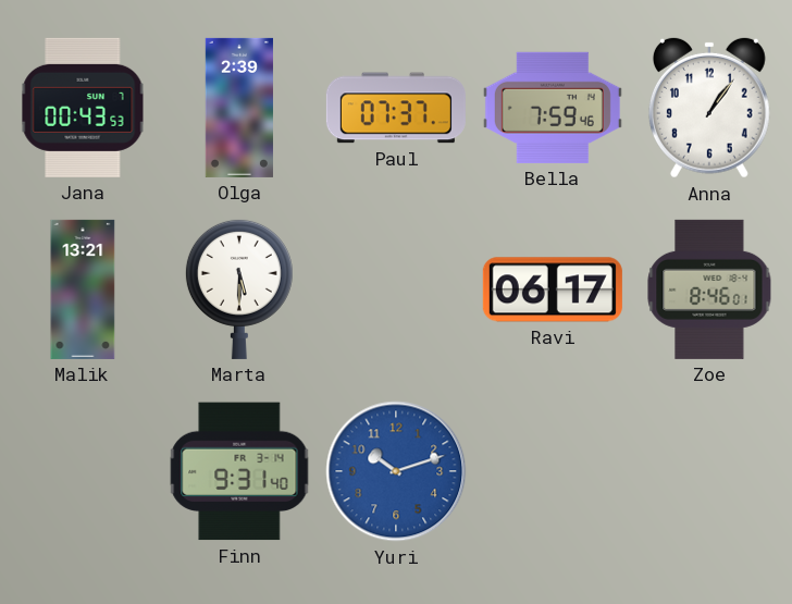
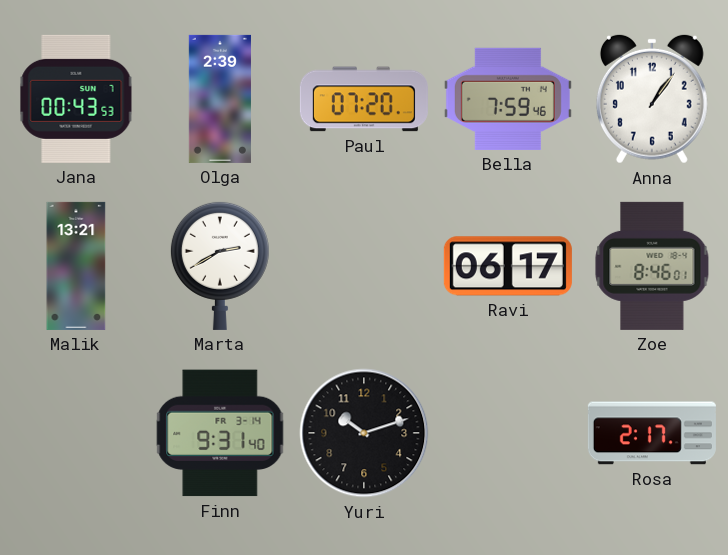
Paul: 07:37 -> 07:20 (364, 99)
Marta: 5:30 -> 2:40 (220, 265)
Yuri dial: blue -> black (364, 433)
Rosa: none -> 2:17 (652, 433)
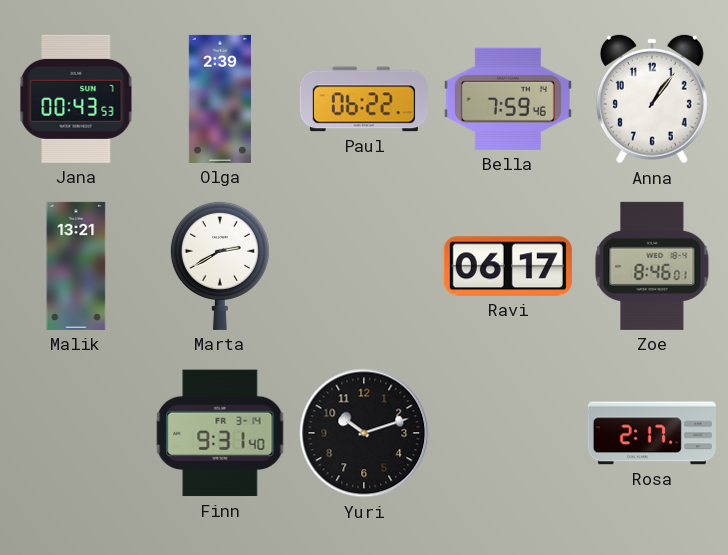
Paul: 07:20 -> 06:22 (364, 99)
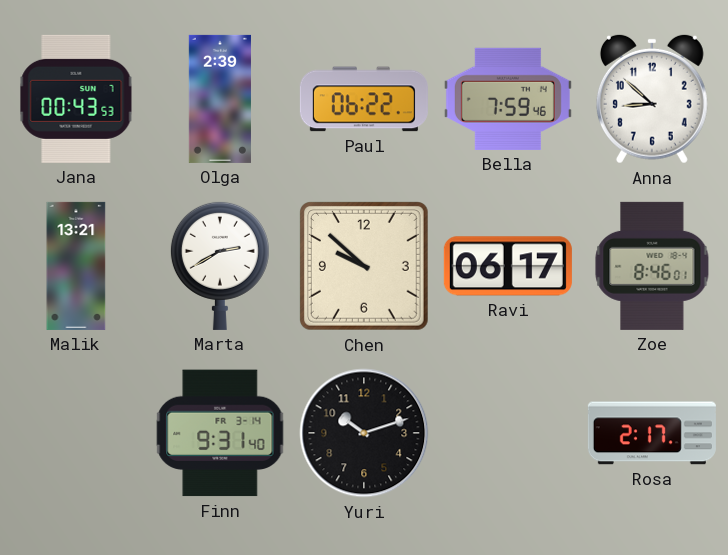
Anna: 1:06 -> 8:52 (652, 99)
Chen: none -> 9:52 (364, 266)
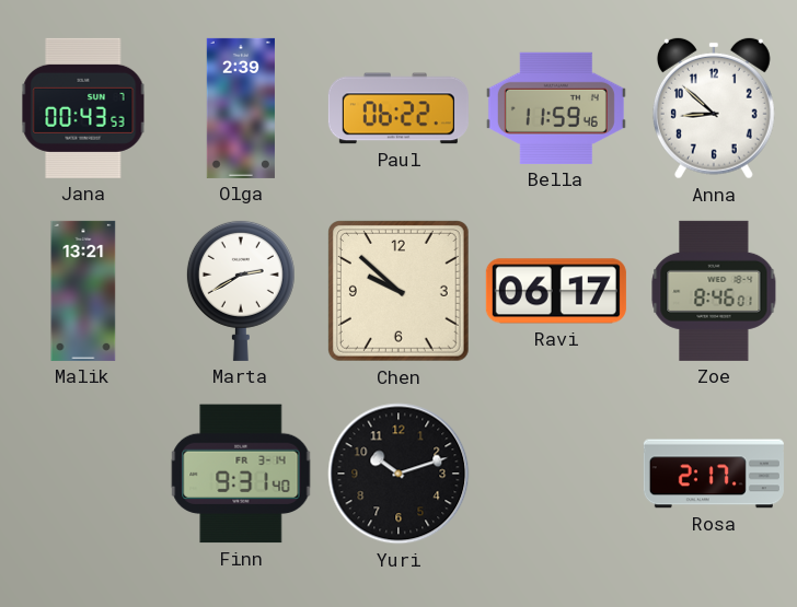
Bella: 7:59 -> 11:59 (556, 108)
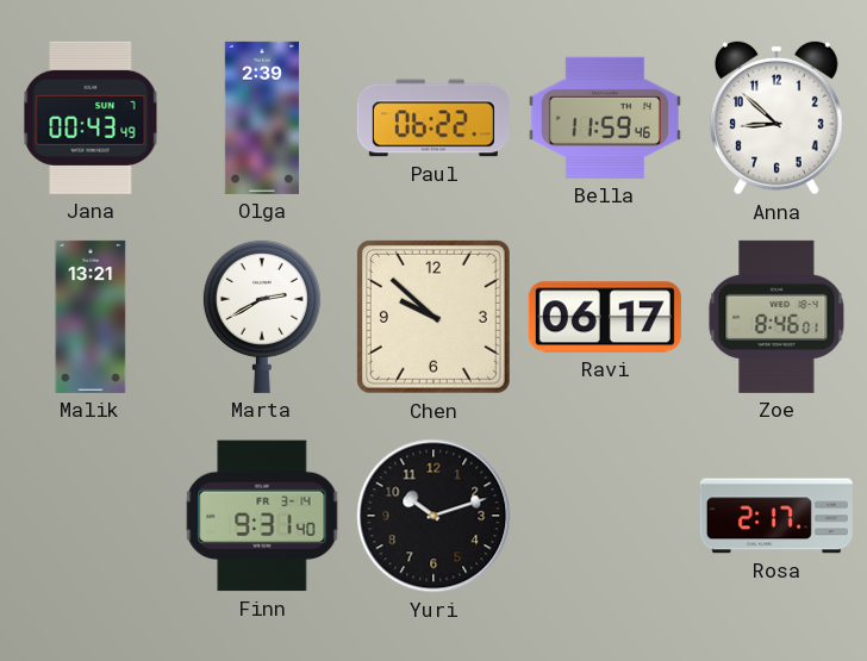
Jana: 00:43:53 -> 00:43:49 (91, 118)
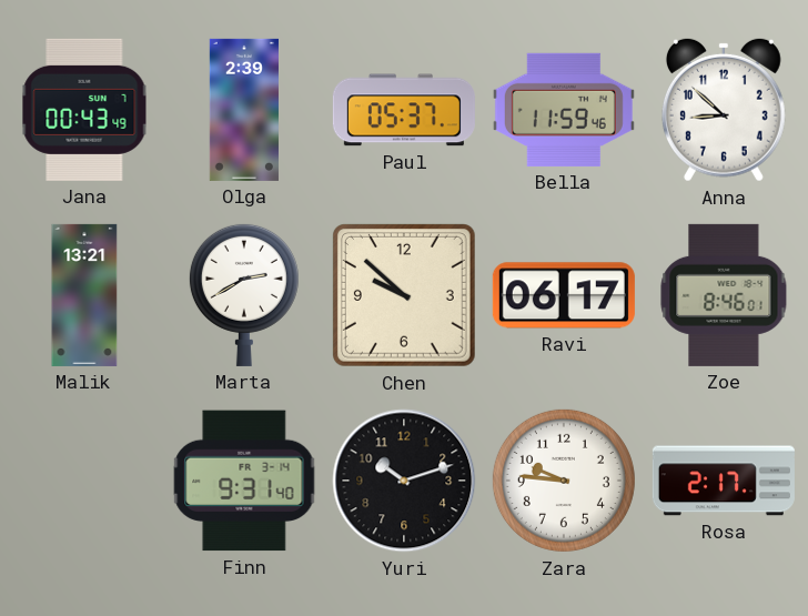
Paul: 06:22 -> 05:37 (404, 110)
Zara: none -> 9:46 (564, 481)
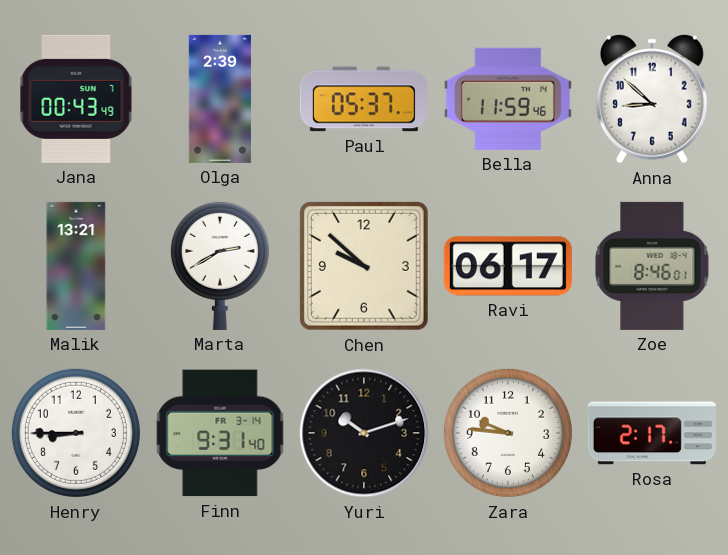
Henry: none -> 8:45 (76, 433)
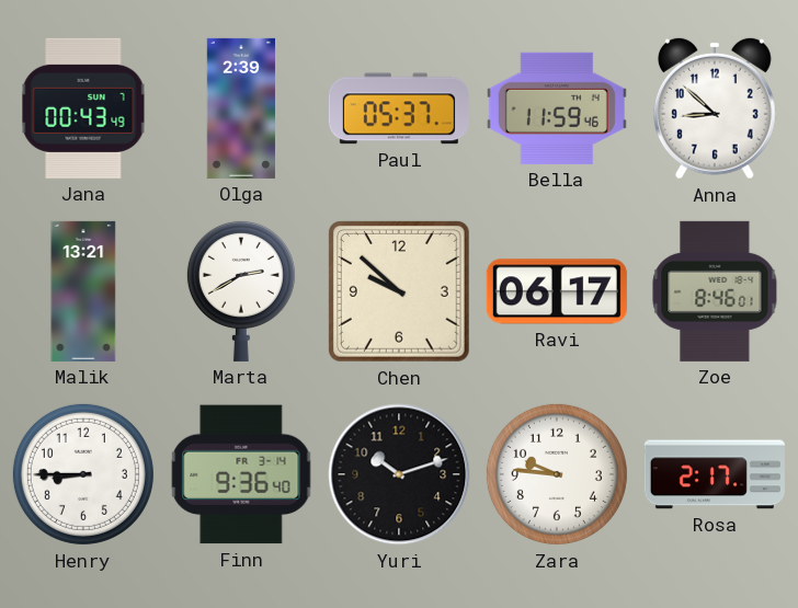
Finn: 9:31 -> 9:36 (241, 474)
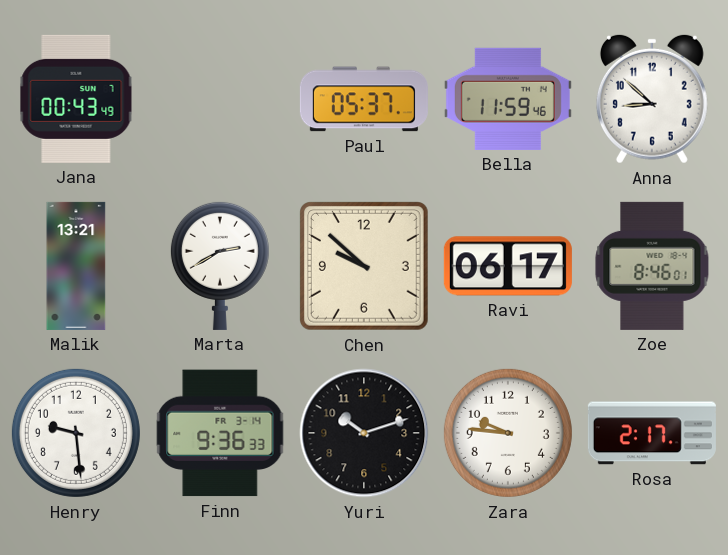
Olga: 2:39 -> none (241, 108)
Henry: 8:45 -> 9:29 (76, 433)
Finn: 9:36:40 -> 9:36:33 (220, 433)
